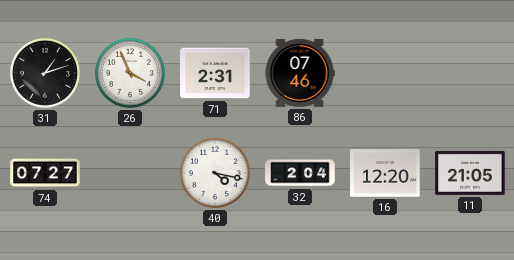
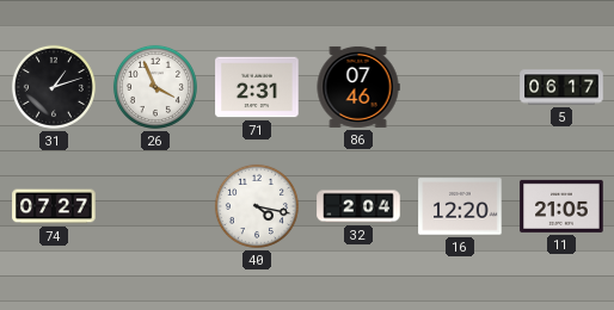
5: none -> 06:17 (561, 87)
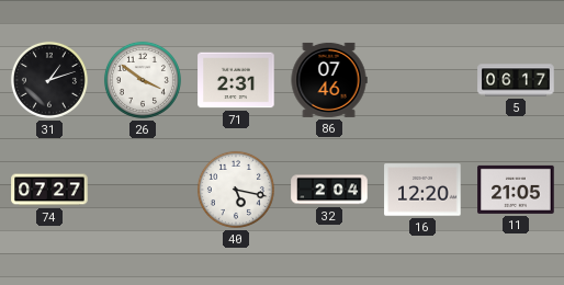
26: 3:56 -> 3:51 (143, 80)
40: 4:17 -> 5:17 (236, 190)
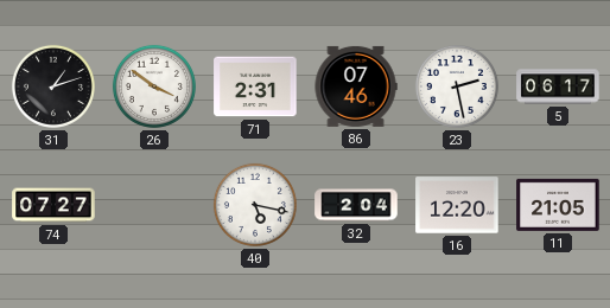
23: none -> 2:28 (457, 86)
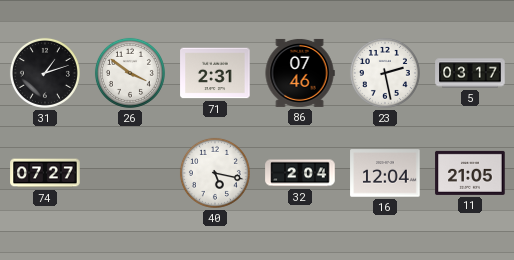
5: 06:17 -> 03:17 (470, 73)
16: 12:20 -> 12:04 (385, 173)
